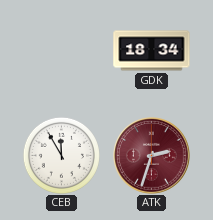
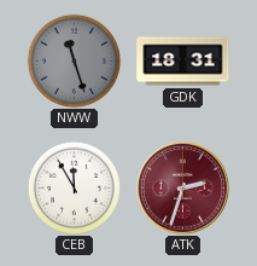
NWW: none -> 11:27 (74, 60)
GDK: 18:34 -> 18:31 (183, 62)
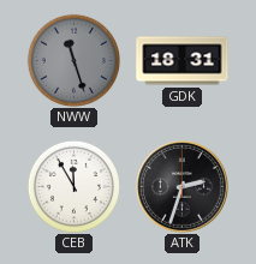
ATK dial: burgundy -> black (183, 187)
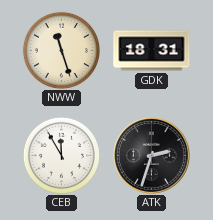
NWW dial: grey -> cream (61, 50)
